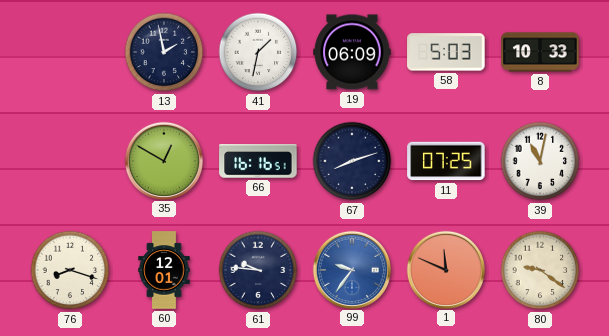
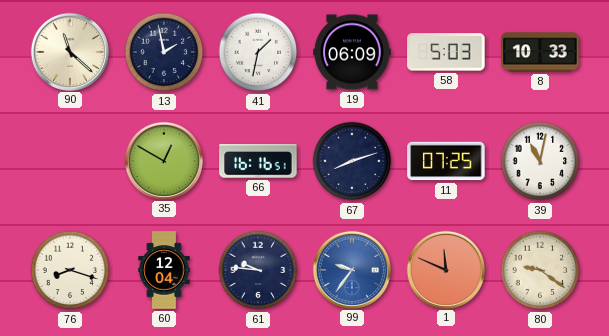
90: none -> 11:22 (69, 51)
60: 12:01 -> 12:04 (164, 270)
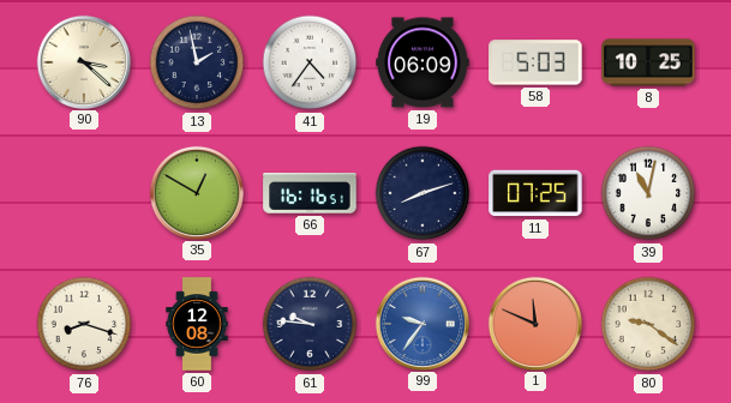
90: 11:22 -> 3:22 (83, 61)
41: 1:32 -> 4:36 (310, 62)
8: 10:33 -> 10:25 (648, 62)
60: 12:04 -> 12:08 (197, 324)
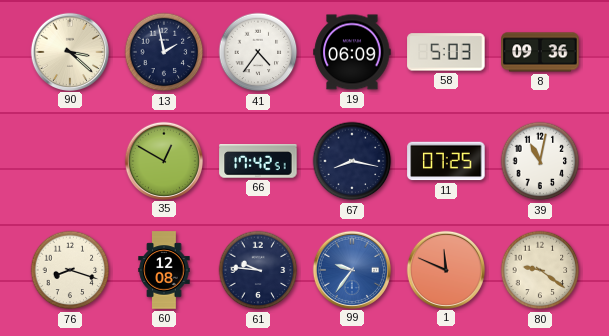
8: 10:25 -> 09:36 (540, 52)
66: 16:16 -> 17:42 (258, 161)
67: 8:12 -> 8:17 (352, 161)
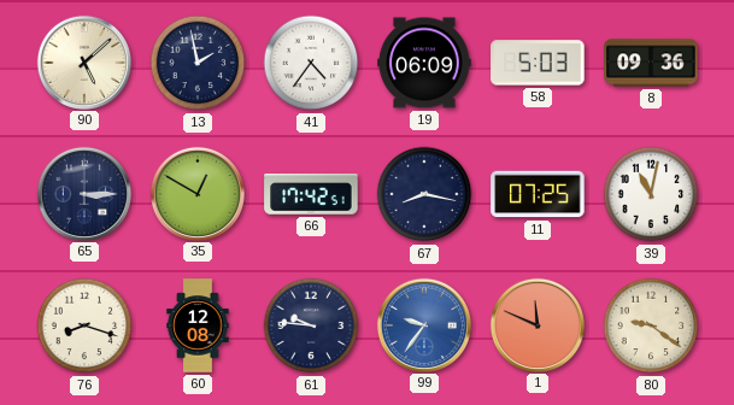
90: 3:22 -> 5:08 (83, 61)
65: none -> 3:15 (83, 193)
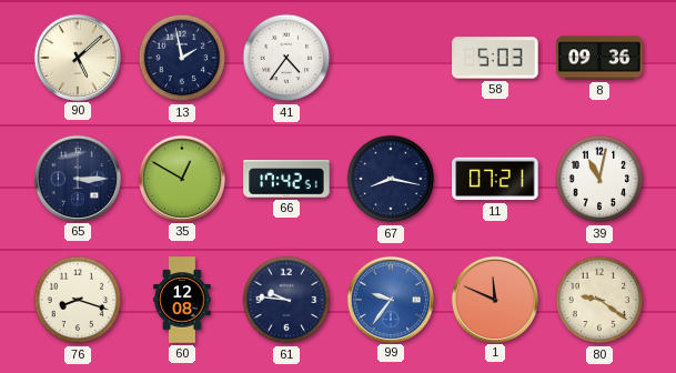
19: 06:09 -> none (424, 63)
11: 07:25 -> 07:21 (495, 179)
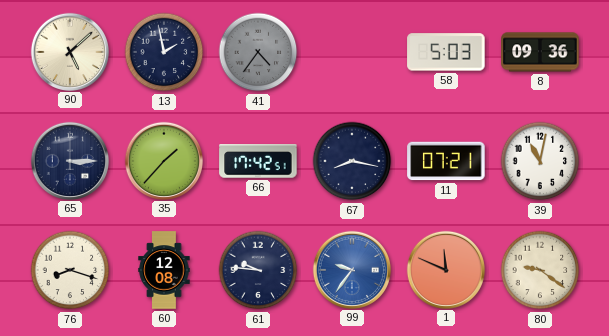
41 dial: white -> grey (258, 52)
35: 12:50 -> 1:37 (163, 160)
